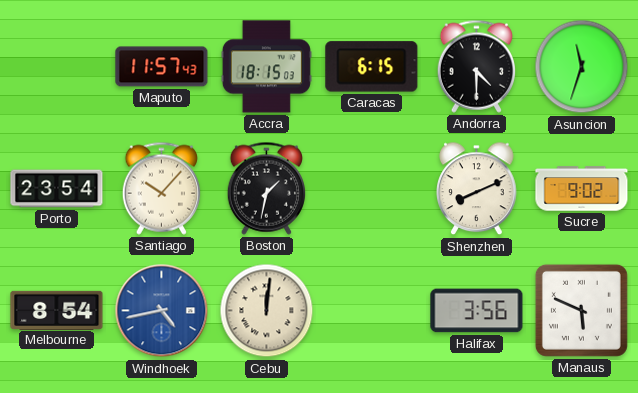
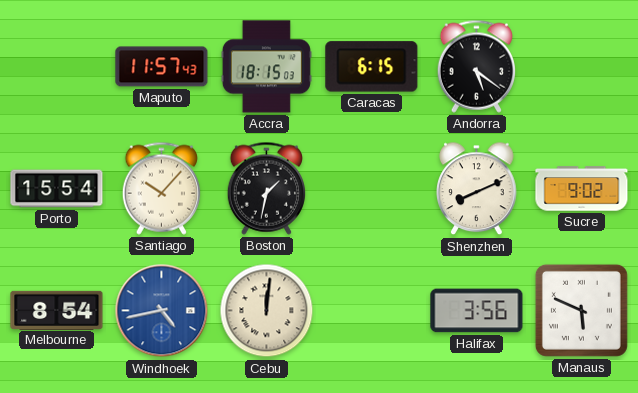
Andorra: 4:30 -> 5:21 (476, 66)
Asuncion: 11:33 -> none (582, 67)
Porto: 23:54 -> 15:54 (57, 189)
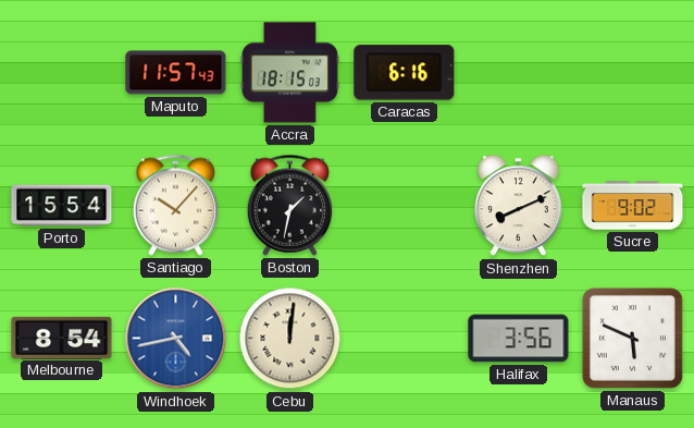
Caracas: 6:15 -> 6:16 (405, 73)
Andorra: 5:21 -> none (476, 66)
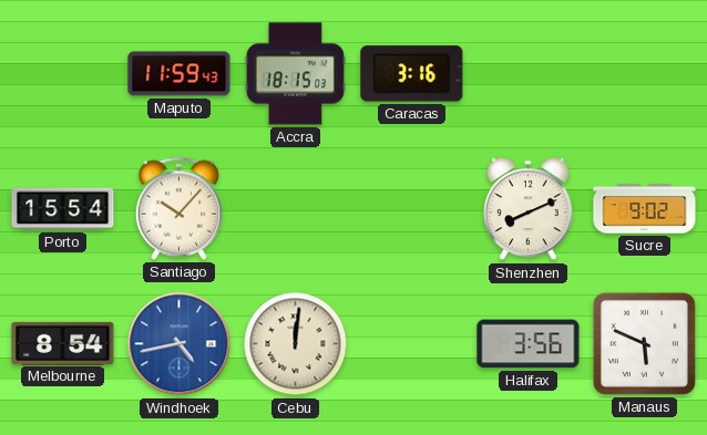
Maputo: 11:57 -> 11:59 (180, 74)
Caracas: 6:16 -> 3:16 (412, 74)
Boston: 1:32 -> none (289, 205)
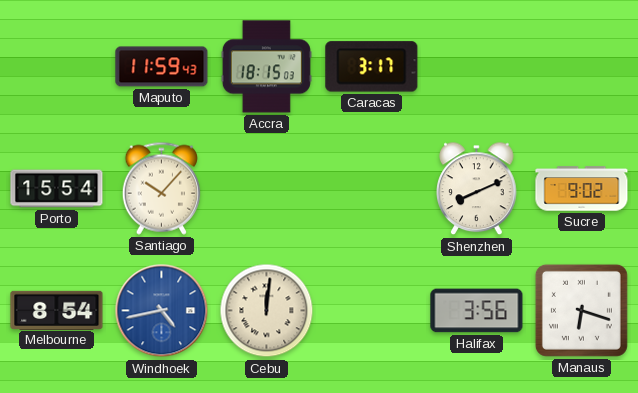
Caracas: 3:16 -> 3:17 (372, 67)
Manaus: 5:49 -> 6:18 (581, 310)
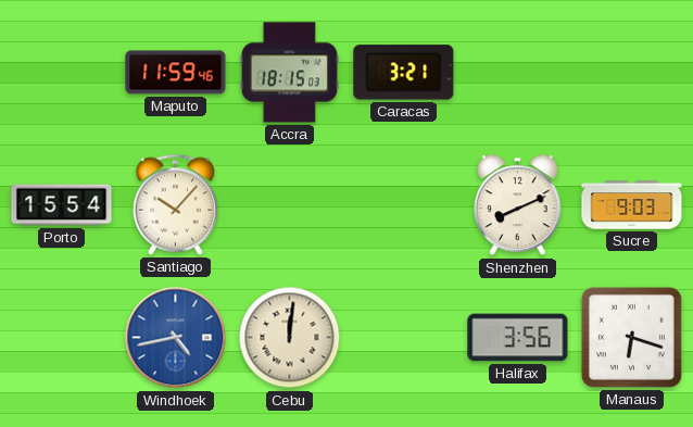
Maputo: 11:59:43 -> 11:59:46 (176, 73)
Caracas: 3:17 -> 3:21 (404, 73)
Sucre: 9:02 -> 9:03 (632, 205)
Melbourne: 8:54 -> none (57, 310)
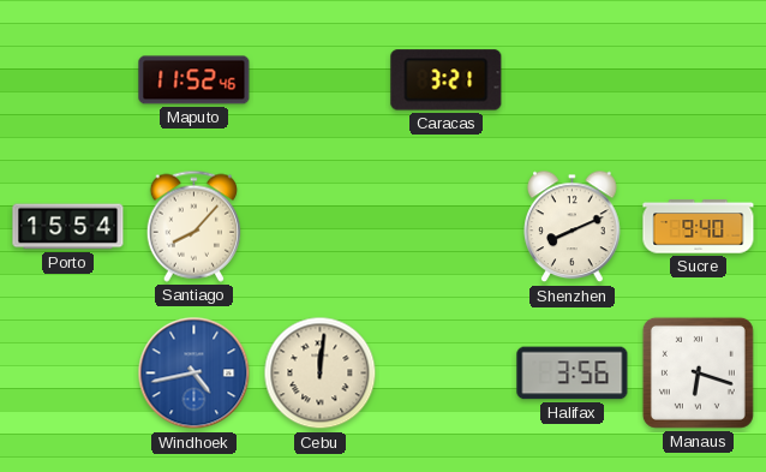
Maputo: 11:59 -> 11:52 (195, 80)
Accra: 18:15 -> none (289, 73)
Santiago: 10:07 -> 8:07 (193, 226)
Sucre: 9:03 -> 9:40 (699, 227)
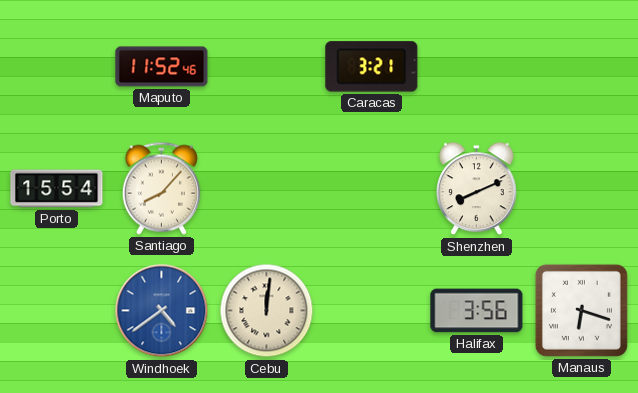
Sucre: 9:40 -> none (699, 227)
Windhoek: 4:43 -> 4:39 (162, 311)
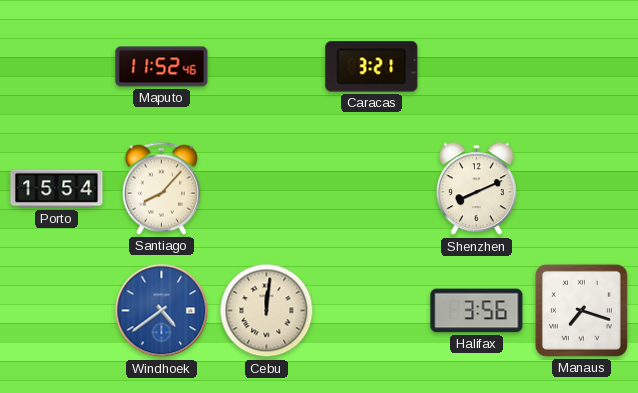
Manaus: 6:18 -> 7:18 (581, 310)
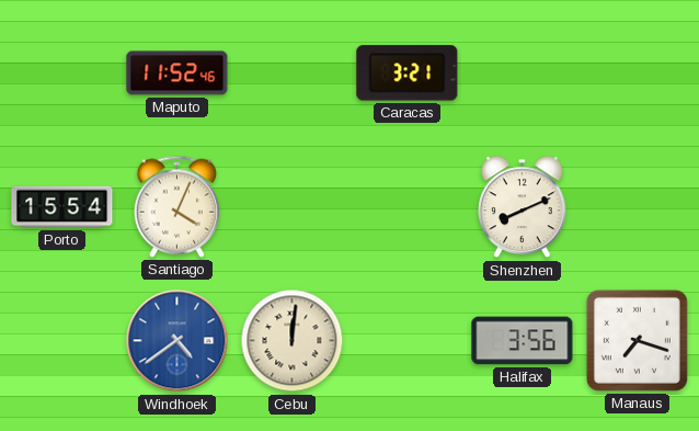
Santiago: 8:07 -> 4:04 (176, 206)
